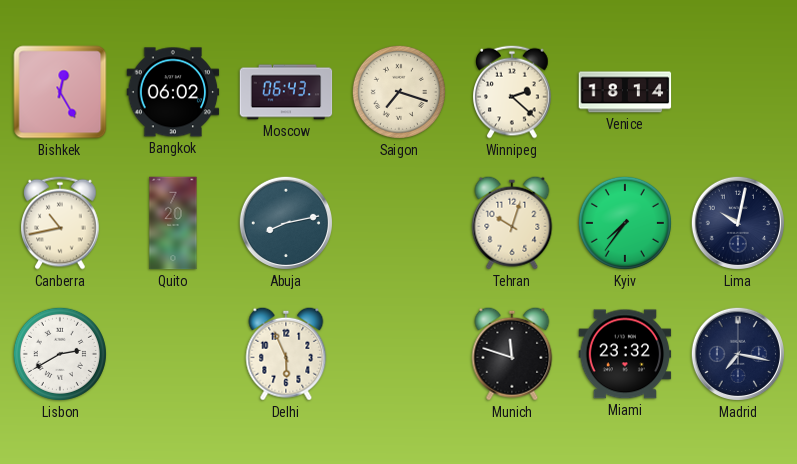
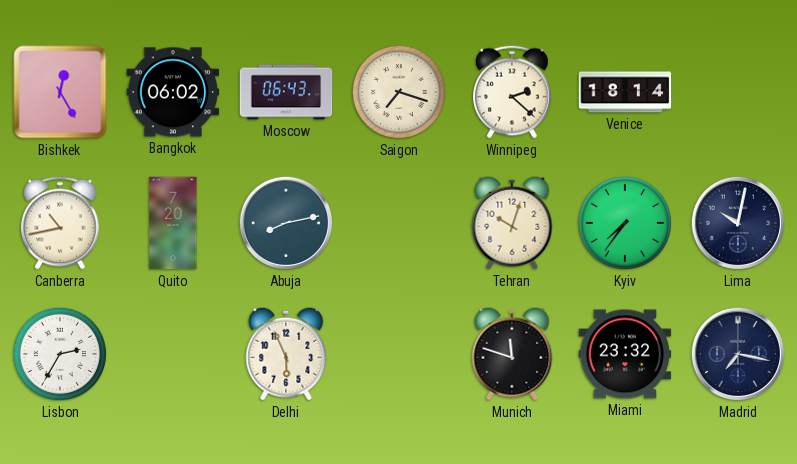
Lisbon: 2:40 -> 2:35 (60, 354)
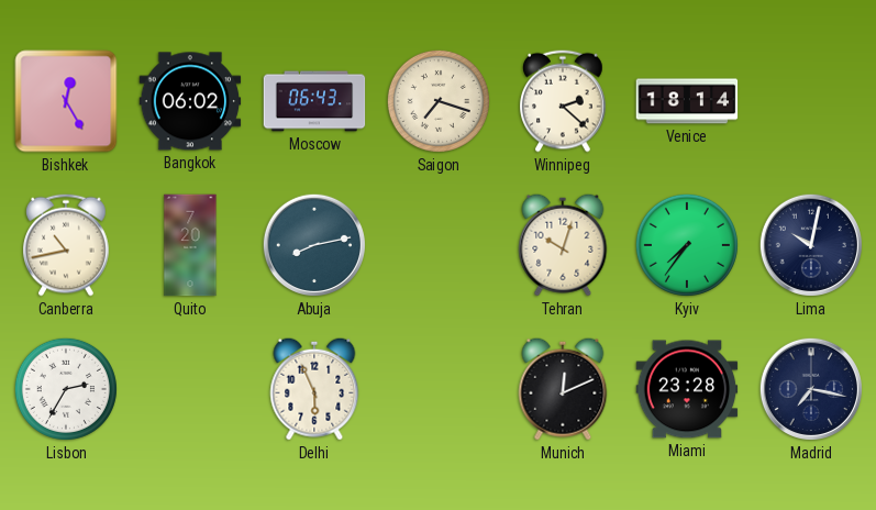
Munich: 11:48 -> 12:11 (563, 389)
Miami: 23:32 -> 23:28 (687, 389)
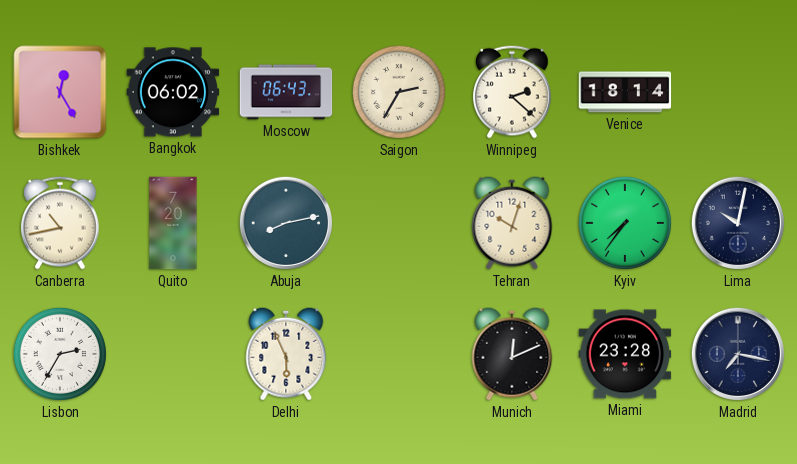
Saigon: 7:18 -> 2:35 (399, 92)
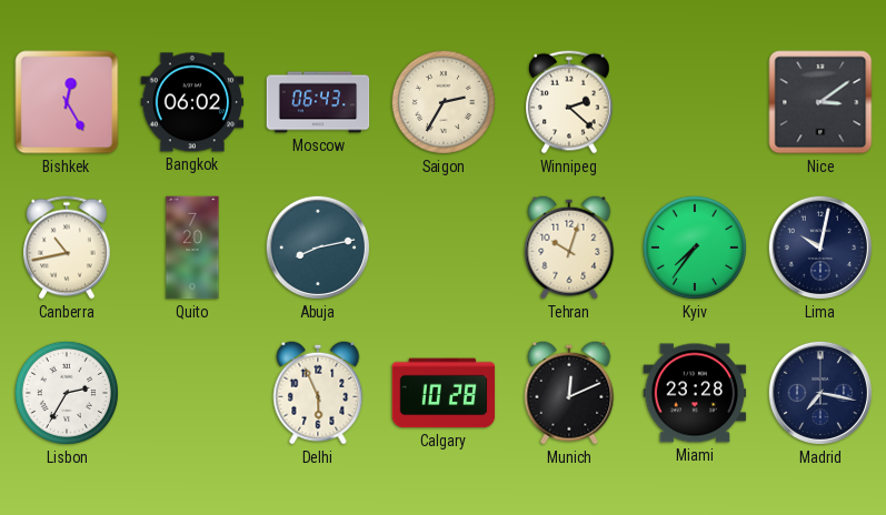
Venice: 18:14 -> none (625, 92)
Nice: none -> 3:09 (820, 102)
Calgary: none -> 10:28 (444, 393)
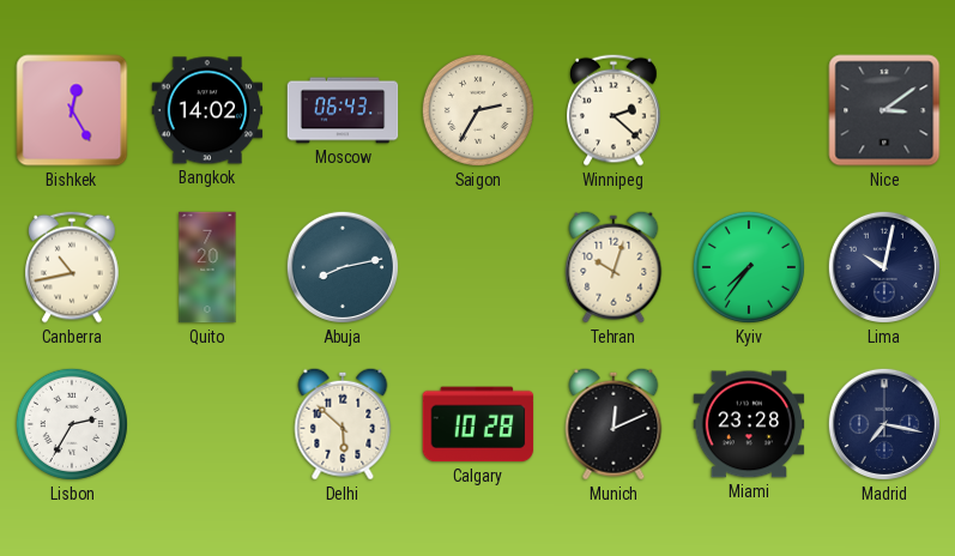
Bangkok: 06:02 -> 14:02 (207, 110)
Delhi: 5:56 -> 5:52 (343, 424)
